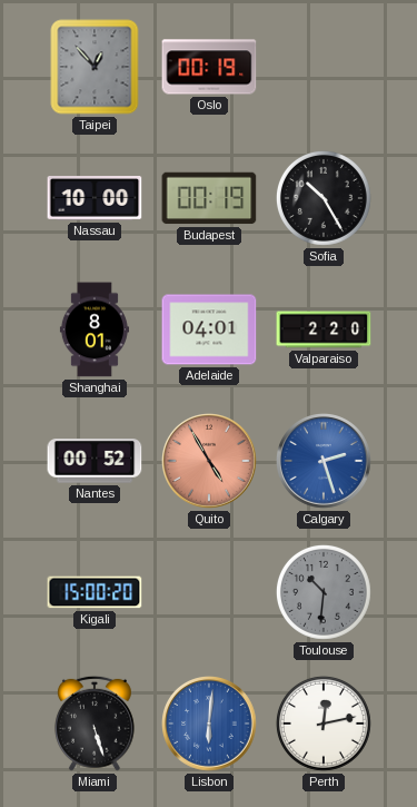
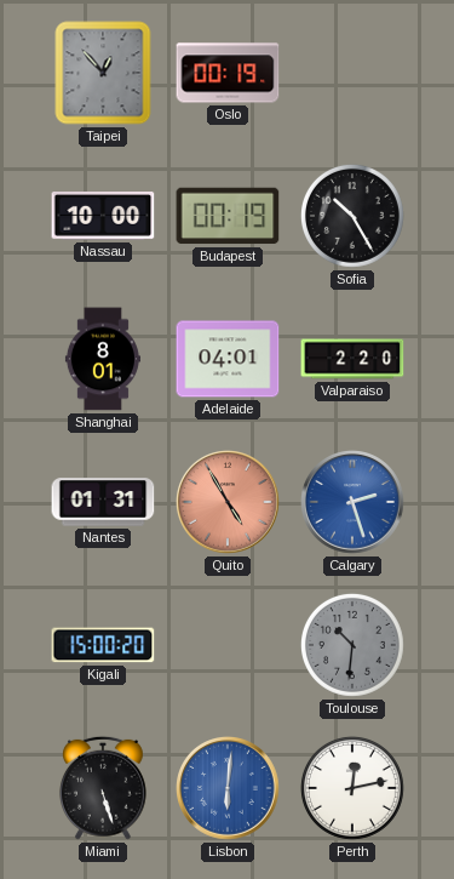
Nantes: 00:52 -> 01:31 (103, 502)
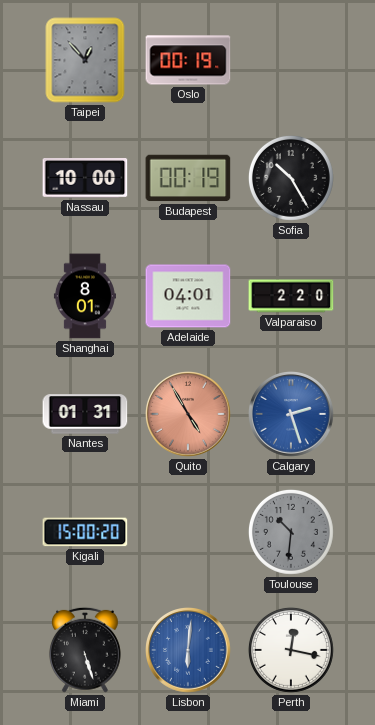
Perth: 12:13 -> 12:17 (291, 650)
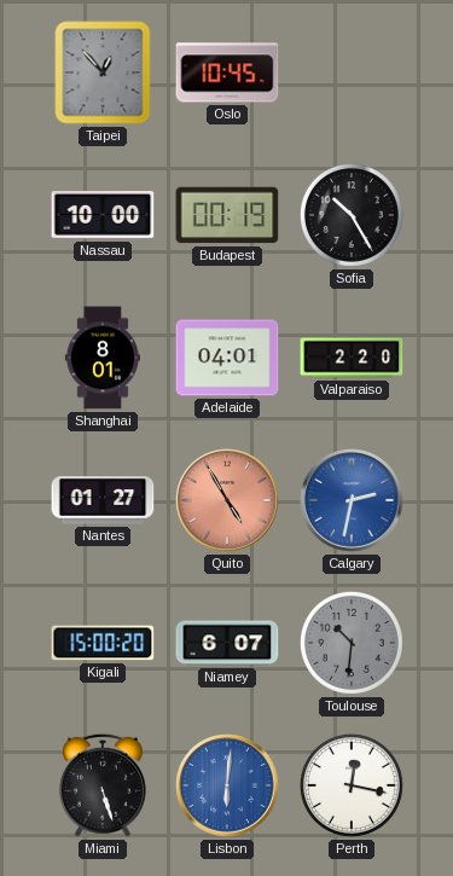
Oslo: 00:19 -> 10:45 (227, 72)
Nantes: 01:31 -> 01:27 (103, 500)
Calgary: 2:27 -> 2:32 (353, 501)
Niamey: none -> 6:07 (227, 643)
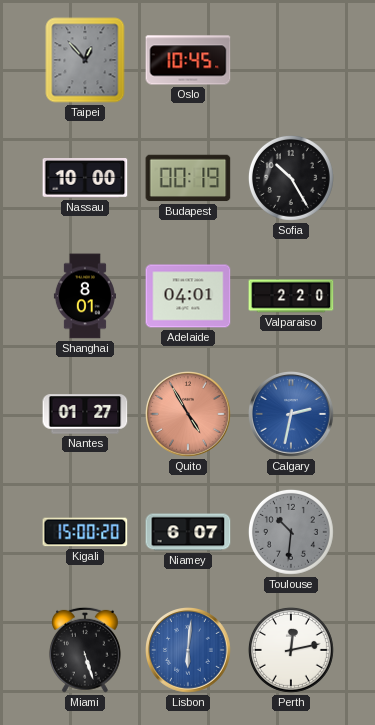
Perth: 12:17 -> 12:13 (291, 650)
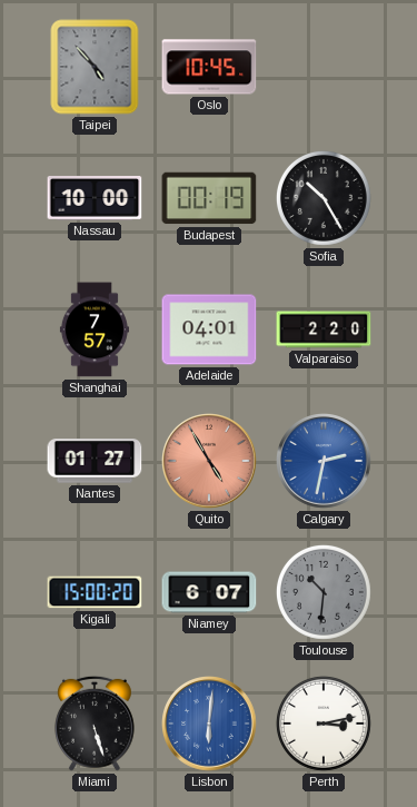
Taipei: 12:53 -> 4:53 (95, 67)
Shanghai: 8:01 -> 7:57 (95, 329)
Perth: 12:13 -> 3:13 (324, 724)
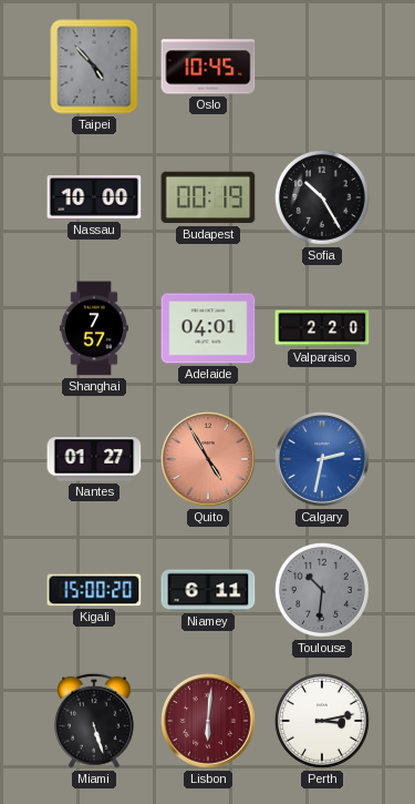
Niamey: 6:07 -> 6:11 (208, 590)
Lisbon dial: blue -> burgundy (209, 722)
